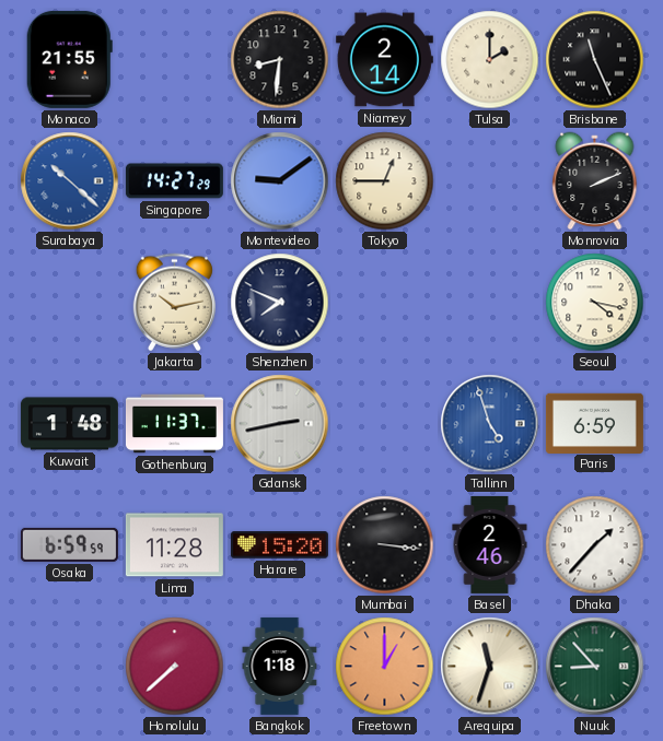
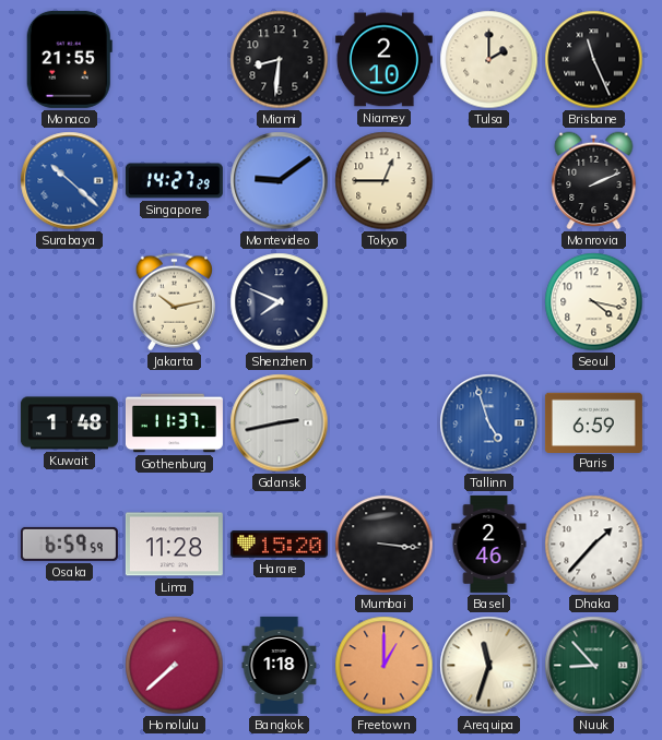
Niamey: 2:14 -> 2:10 (383, 60)
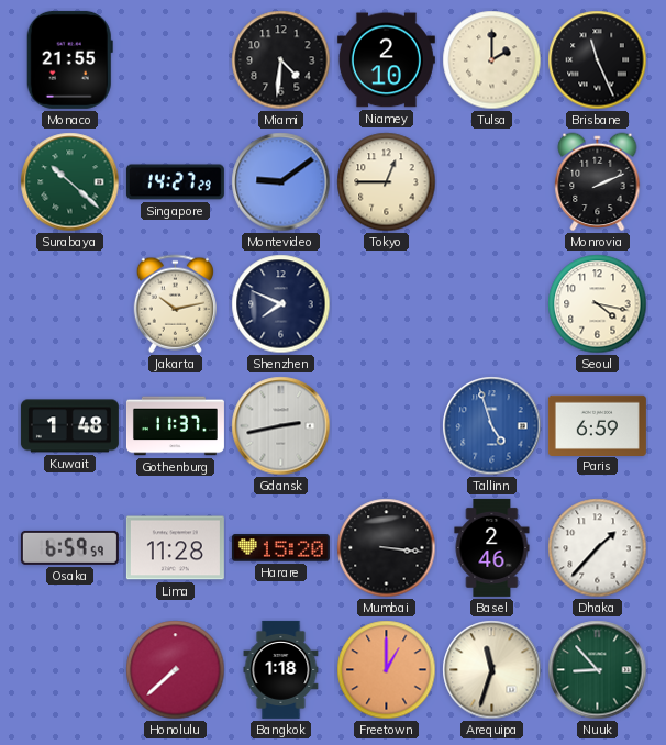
Miami: 8:31 -> 4:31 (281, 60)
Surabaya dial: blue -> green (70, 182)
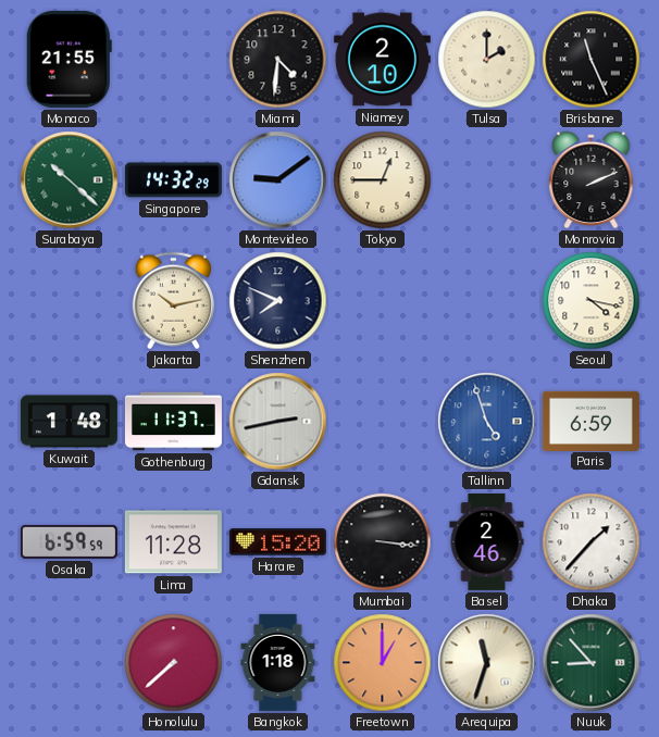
Singapore: 14:27 -> 14:32 (173, 180)
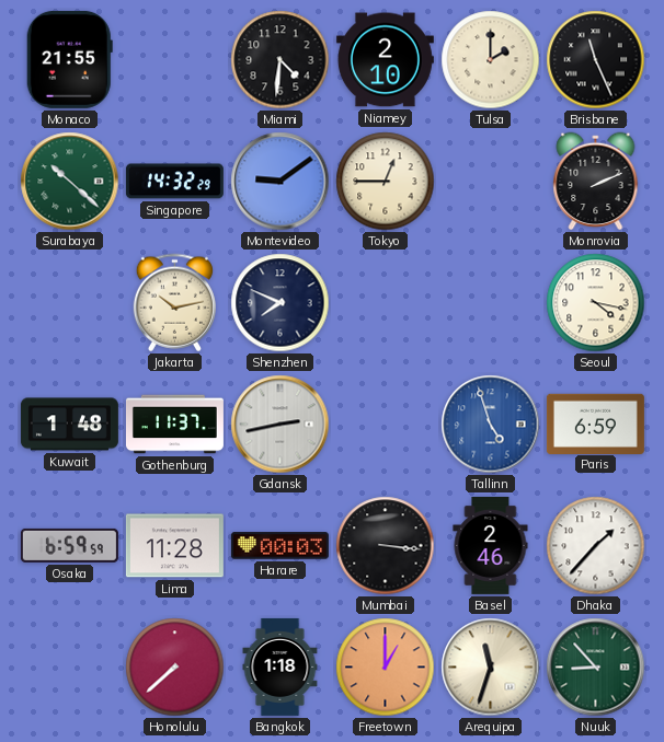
Harare: 15:20 -> 00:03 (279, 546)
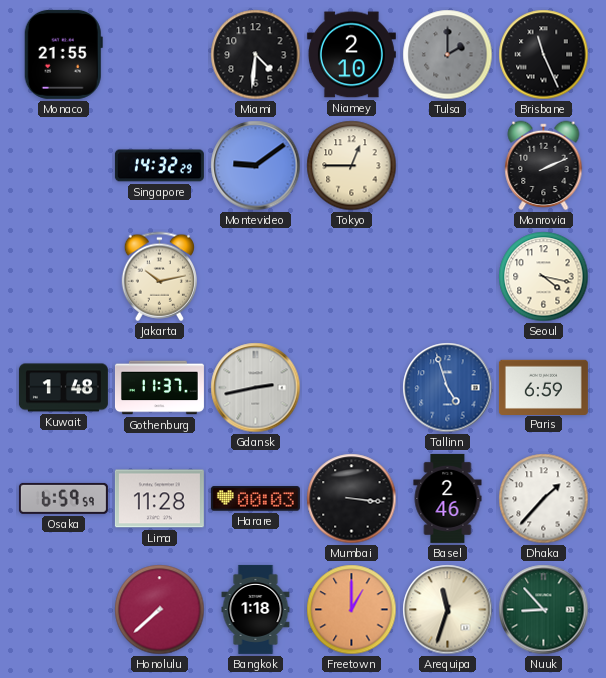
Tulsa dial: cream -> grey (448, 55)
Surabaya: 10:22 -> none (70, 182)
Shenzhen: 7:49 -> none (281, 303)
